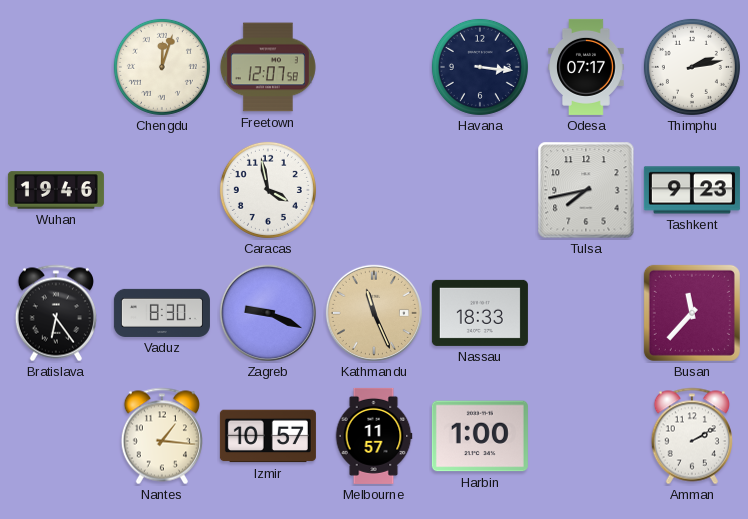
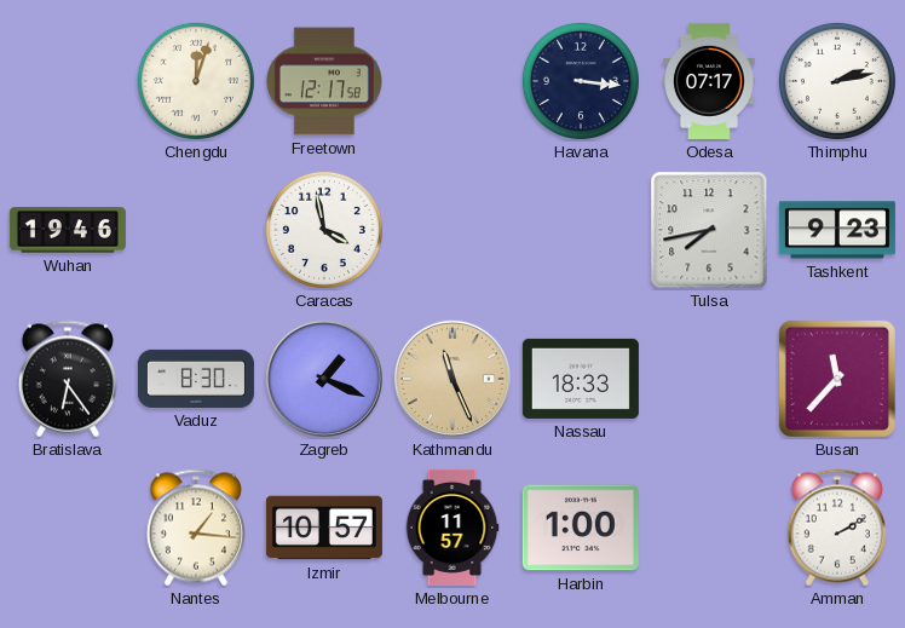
Freetown: 12:07 -> 12:17 (324, 81)
Zagreb: 9:19 -> 1:19 (324, 379)
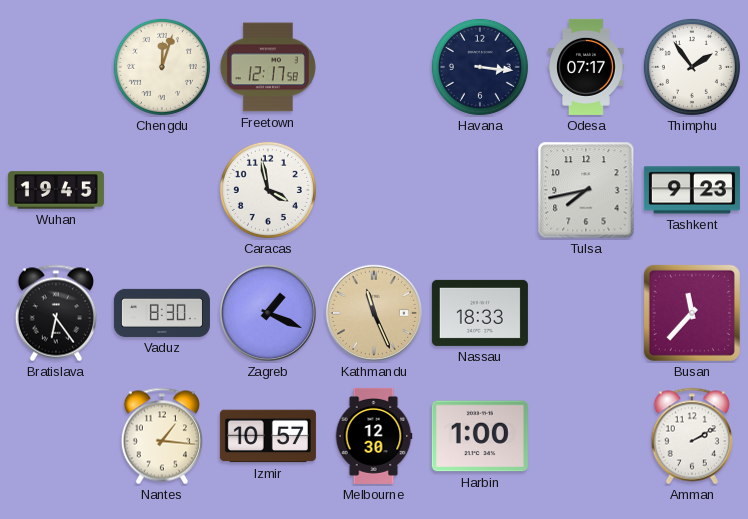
Thimphu: 2:13 -> 1:54 (692, 67)
Wuhan: 19:46 -> 19:45 (56, 190)
Melbourne: 11:57 -> 12:30 (374, 436)
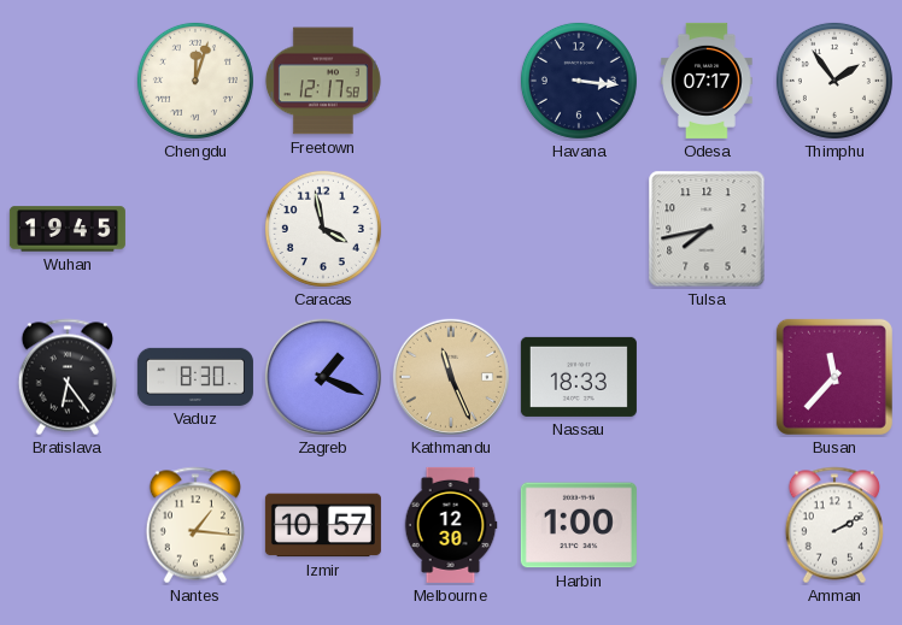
Tashkent: 9:23 -> none (692, 190)
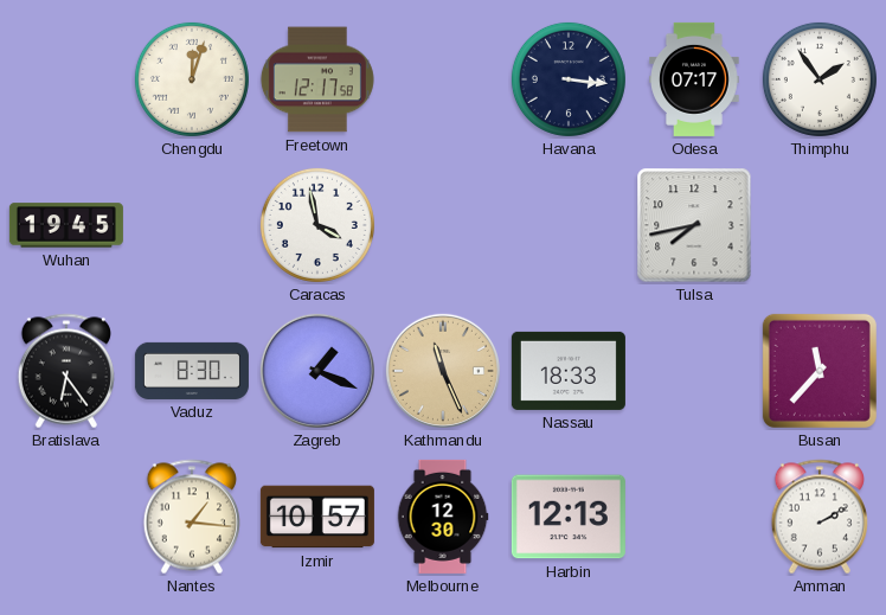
Harbin: 1:00 -> 12:13 (569, 517)
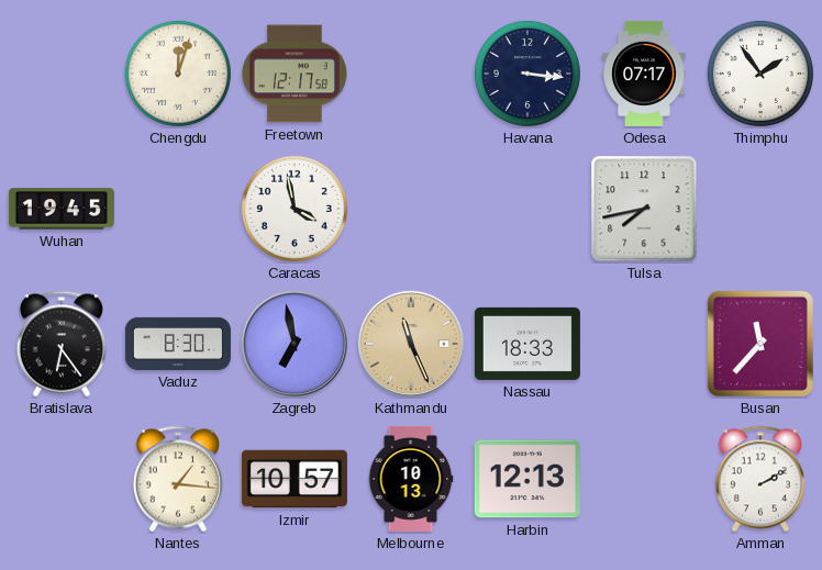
Zagreb: 1:19 -> 6:58 (295, 344)
Melbourne: 12:30 -> 10:13 (411, 479)
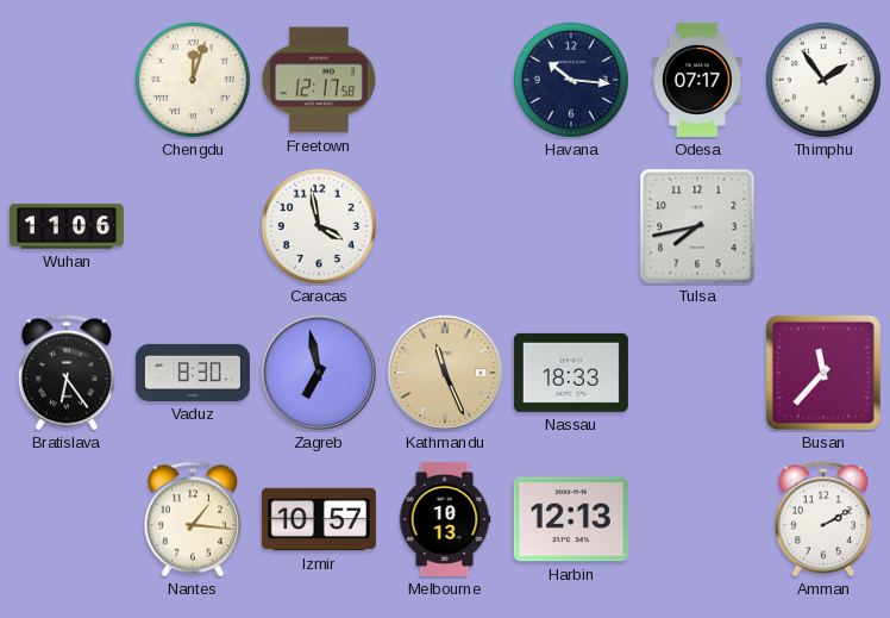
Havana: 3:16 -> 10:16 (571, 80)
Wuhan: 19:45 -> 11:06 (67, 226)
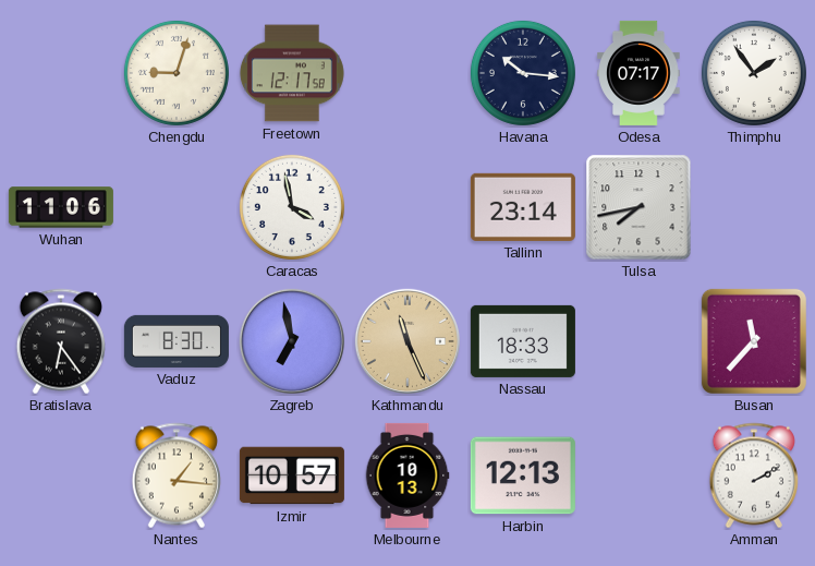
Chengdu: 12:03 -> 9:03 (177, 73)
Tallinn: none -> 23:14 (523, 207)
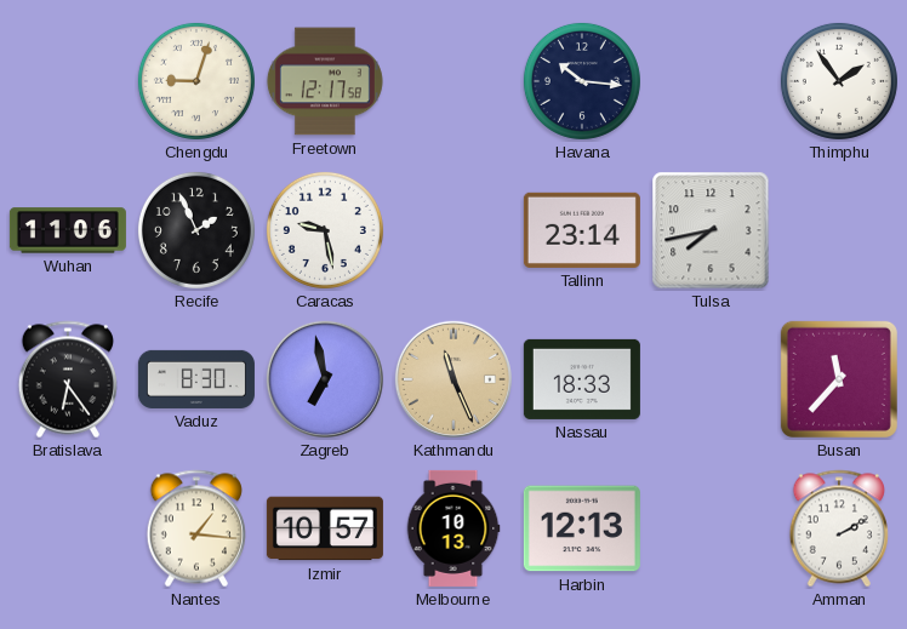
Odesa: 07:17 -> none (638, 73)
Recife: none -> 1:56 (196, 230)
Caracas: 3:58 -> 9:28 (325, 230)
